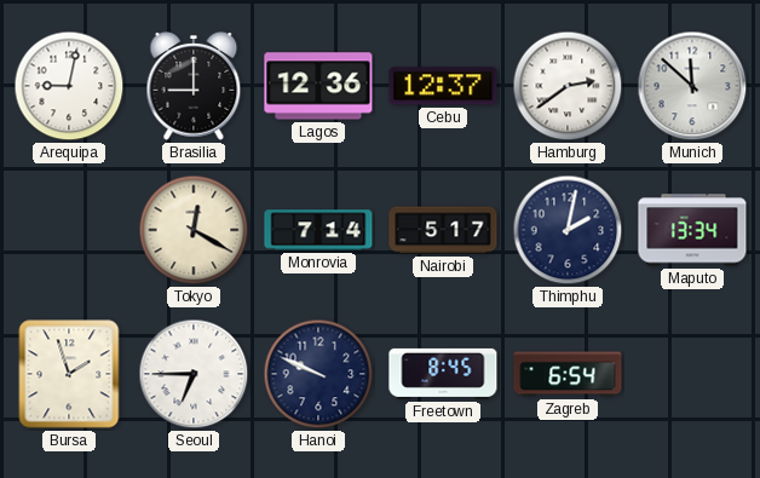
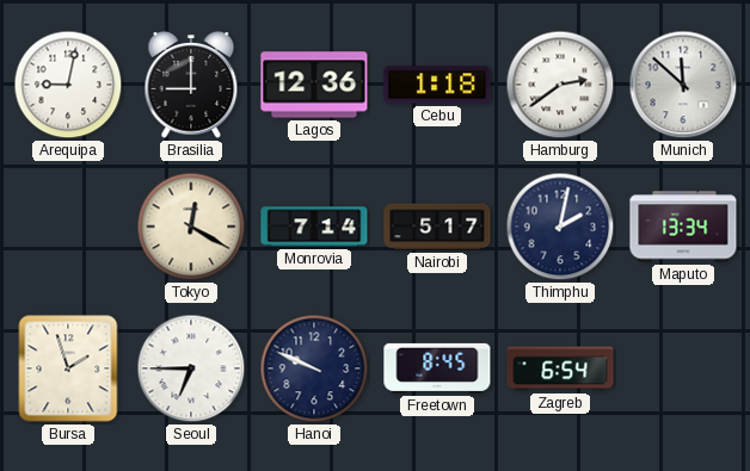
Cebu: 12:37 -> 1:18 (437, 85)
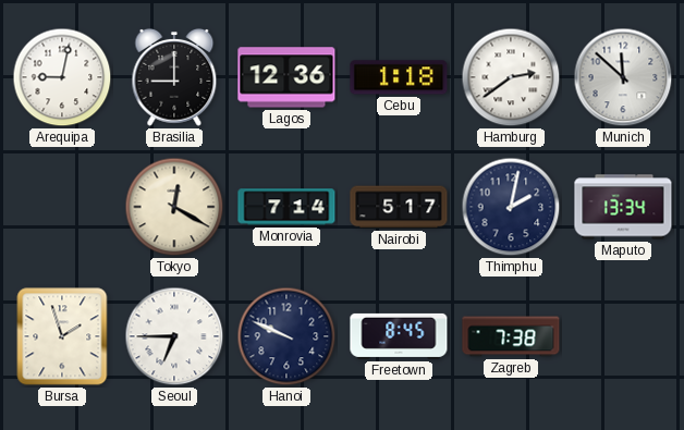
Zagreb: 6:54 -> 7:38 (511, 336)
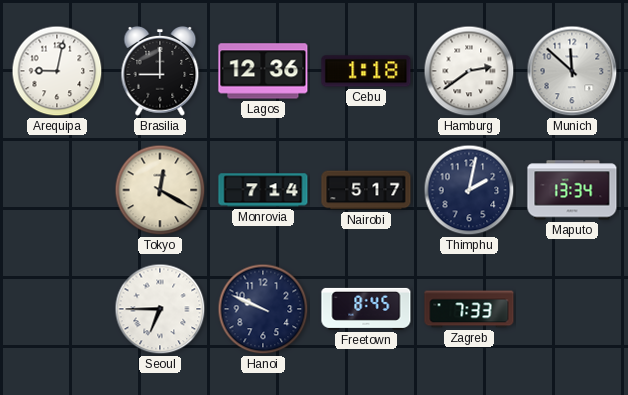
Bursa: 1:57 -> none (62, 336)
Zagreb: 7:38 -> 7:33 (469, 309)
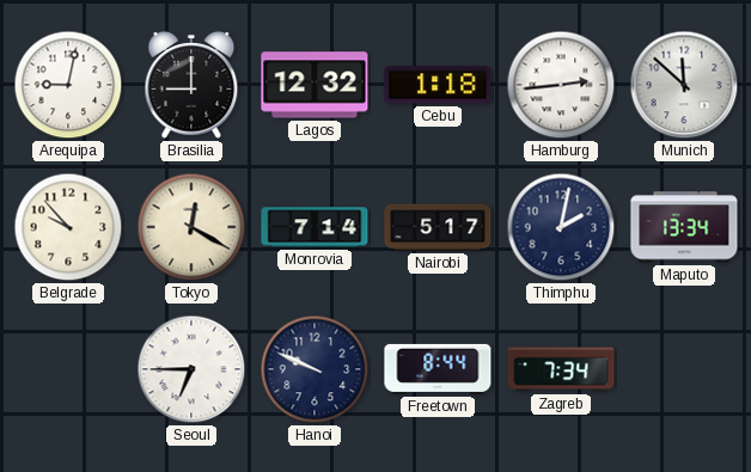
Lagos: 12:36 -> 12:32 (315, 85)
Hamburg: 2:39 -> 2:44 (561, 85)
Belgrade: none -> 9:53 (68, 227)
Freetown: 8:45 -> 8:44 (438, 369)
Zagreb: 7:33 -> 7:34 (561, 369)
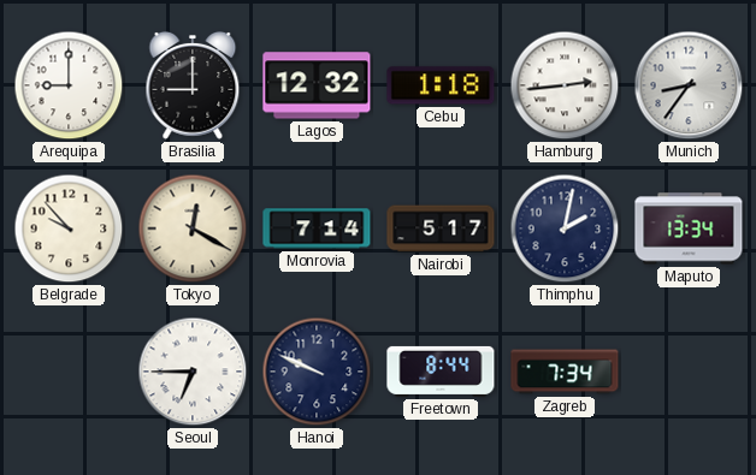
Arequipa: 9:02 -> 9:00 (69, 85)
Munich: 11:52 -> 8:36 (689, 85)
